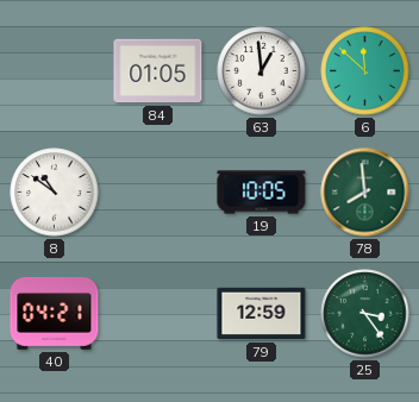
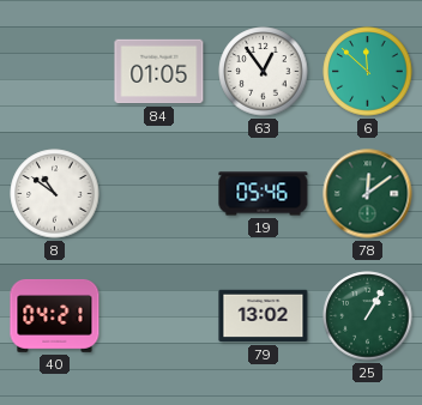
63: 12:59 -> 12:54 (264, 72)
19: 10:05 -> 05:46 (264, 194)
78: 7:59 -> 12:09 (368, 194)
79: 12:59 -> 13:02 (264, 316)
25: 3:24 -> 1:05 (368, 316)
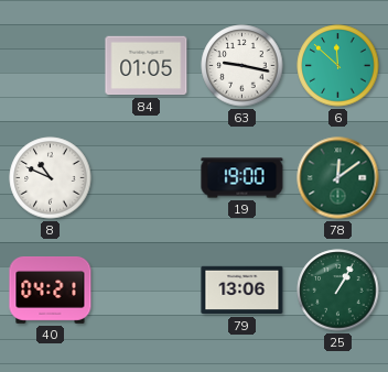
63: 12:54 -> 9:17 (242, 66)
8: 10:51 -> 10:49 (51, 178)
19: 05:46 -> 19:00 (242, 178)
79: 13:02 -> 13:06 (242, 291)
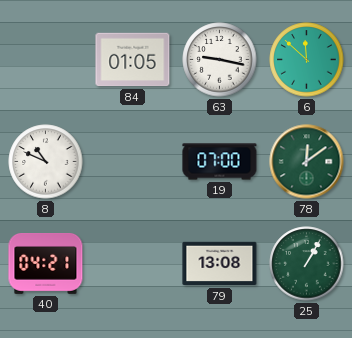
19: 19:00 -> 07:00 (220, 162)
79: 13:06 -> 13:08 (220, 264)
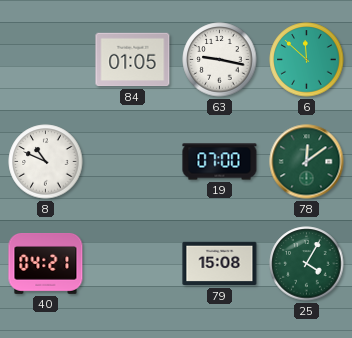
79: 13:08 -> 15:08 (220, 264)
25: 1:05 -> 4:05 (307, 264)
